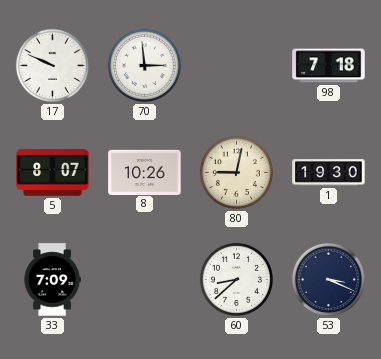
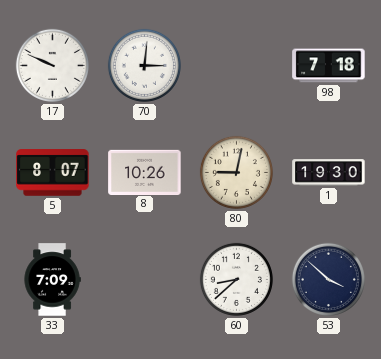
70: 2:59 -> 3:01 (144, 65)
53: 3:19 -> 3:52 (328, 279)
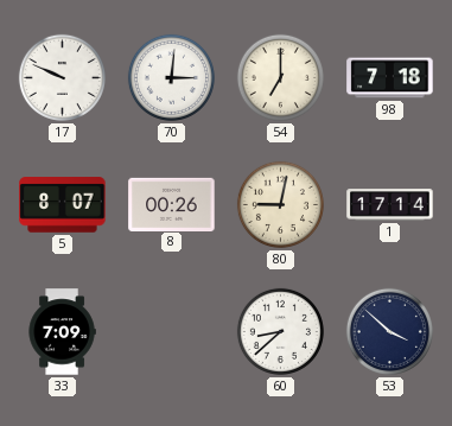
54: none -> 7:00 (280, 77)
8: 10:26 -> 00:26 (172, 204)
1: 19:30 -> 17:14 (390, 205)
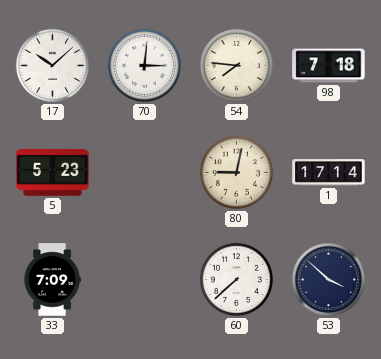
17: 9:49 -> 10:08 (52, 65)
54: 7:00 -> 7:46 (236, 65)
5: 8:07 -> 5:23 (53, 173)
8: 00:26 -> none (172, 204)
60: 8:38 -> 7:38 (236, 279)
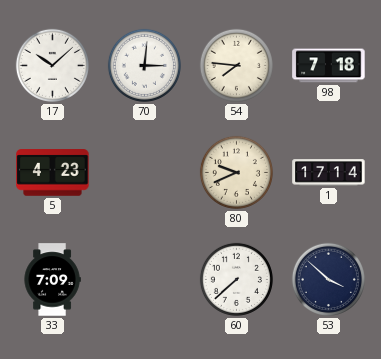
5: 5:23 -> 4:23 (53, 173)
80: 9:02 -> 9:41 (236, 172)
